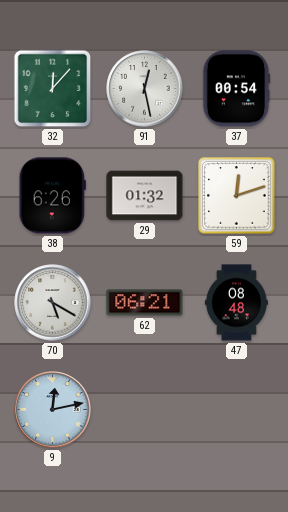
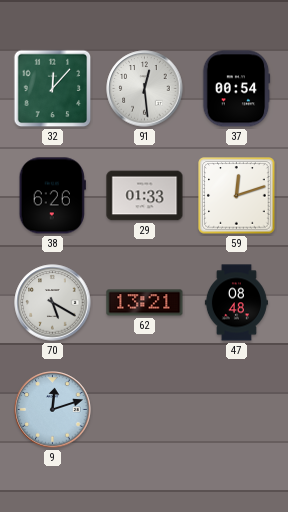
91: 12:28 -> 12:29 (145, 89)
29: 01:32 -> 01:33 (145, 196)
62: 06:21 -> 13:21 (145, 303)
9: 12:13 -> 12:12 (53, 410)
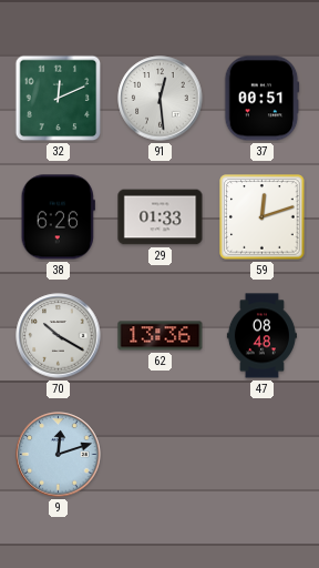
32: 12:07 -> 12:11 (59, 99)
37: 00:54 -> 00:51 (261, 99)
70: 5:20 -> 10:20 (59, 336)
62: 13:21 -> 13:36 (161, 336)
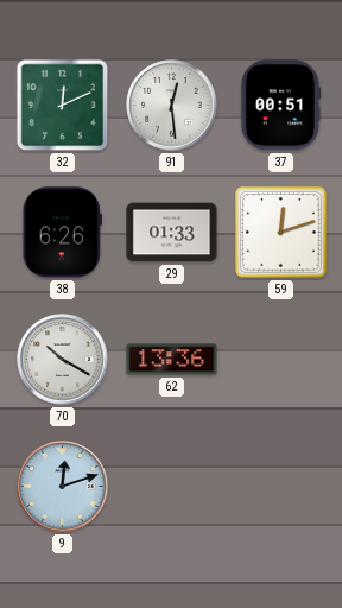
47: 08:48 -> none (261, 336)
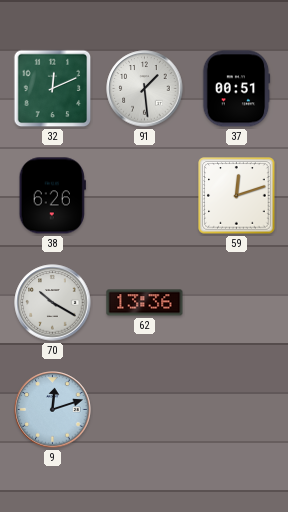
91: 12:29 -> 1:29 (145, 89)
29: 01:33 -> none (172, 233)
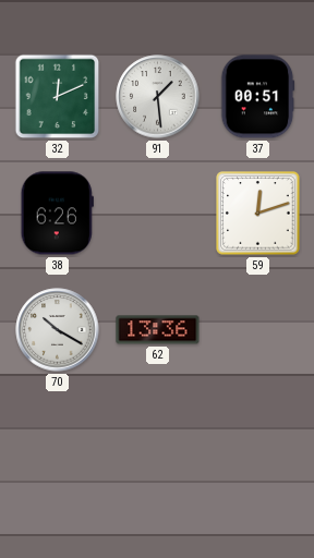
9: 12:12 -> none (53, 410)
